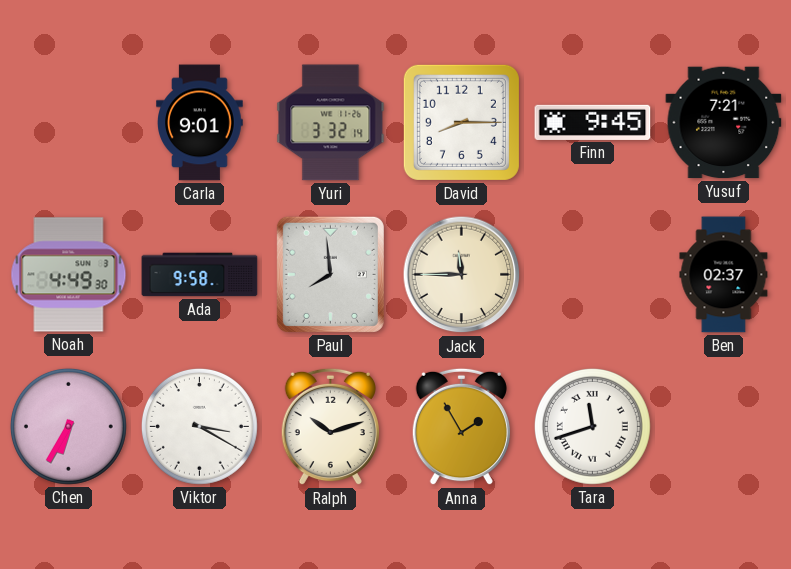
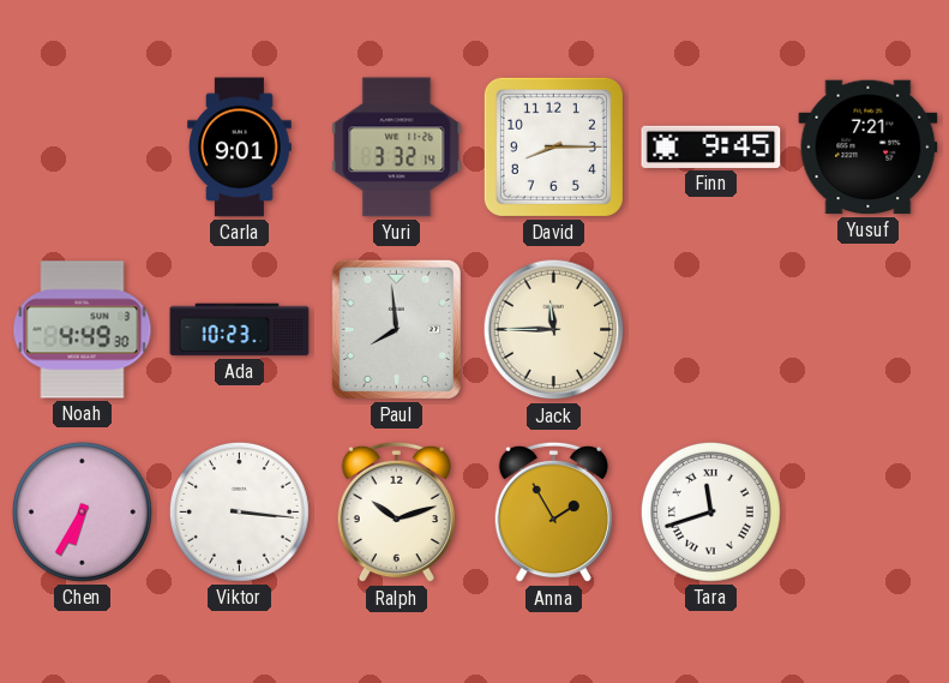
Ada: 9:58 -> 10:23 (240, 330)
Ben: 02:37 -> none (724, 275)
Viktor: 3:20 -> 3:16 (239, 511)
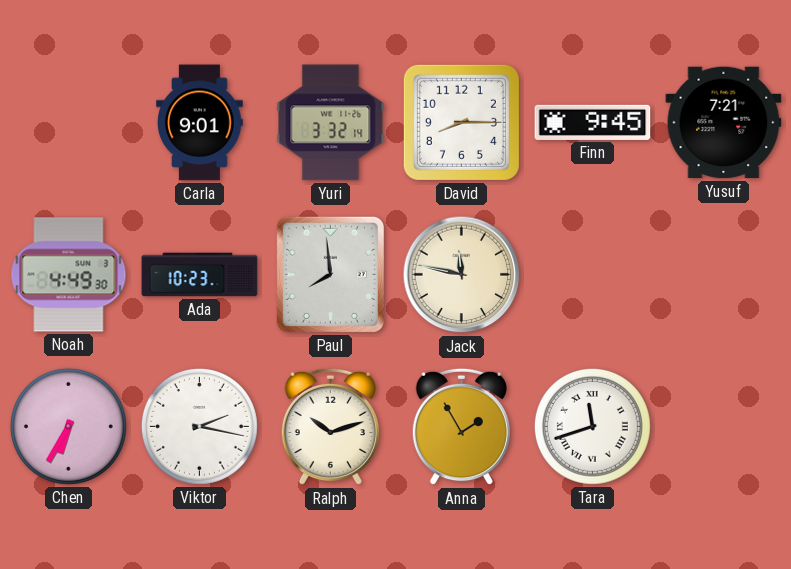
Jack: 11:45 -> 11:47 (462, 275)
Viktor: 3:16 -> 2:17 (199, 426)
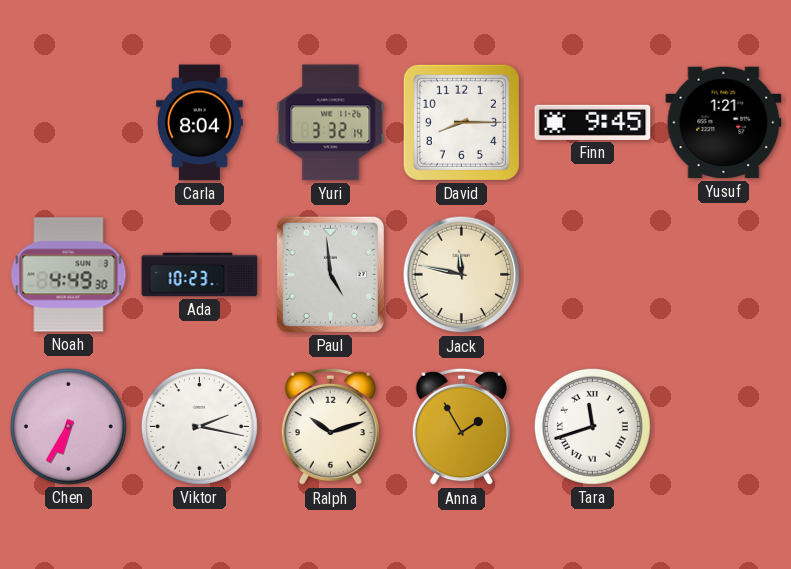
Carla: 9:01 -> 8:04 (200, 123)
Yusuf: 7:21 -> 1:21 (724, 123)
Paul: 7:59 -> 4:59 (330, 274)
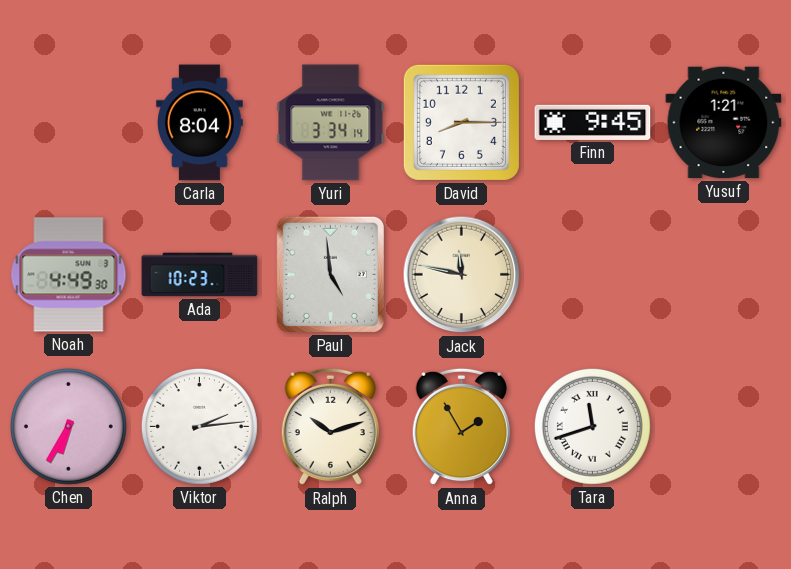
Yuri: 3:32 -> 3:34 (331, 123)
Viktor: 2:17 -> 2:14 (199, 426)
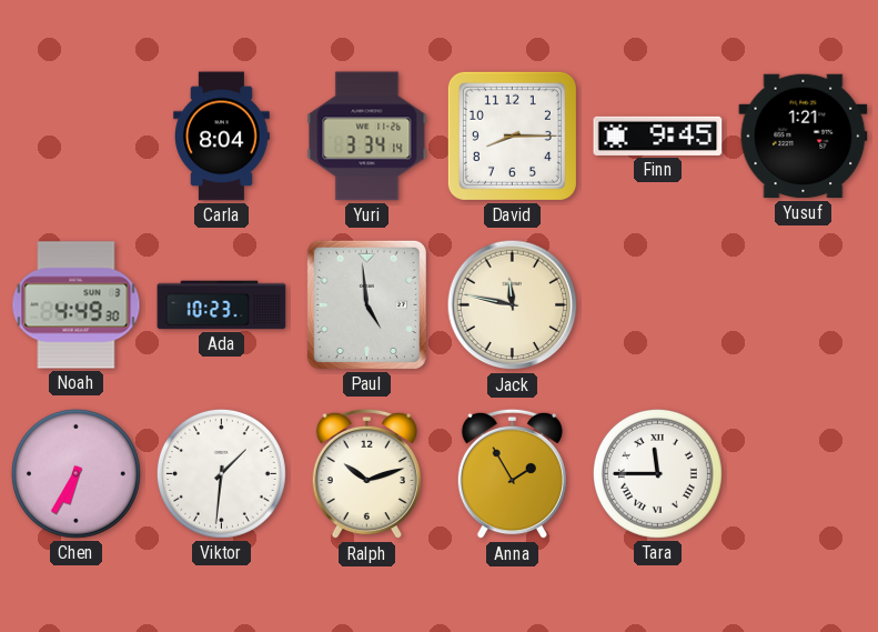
Viktor: 2:14 -> 1:31 (221, 473)
Tara: 11:42 -> 11:45 (657, 473)
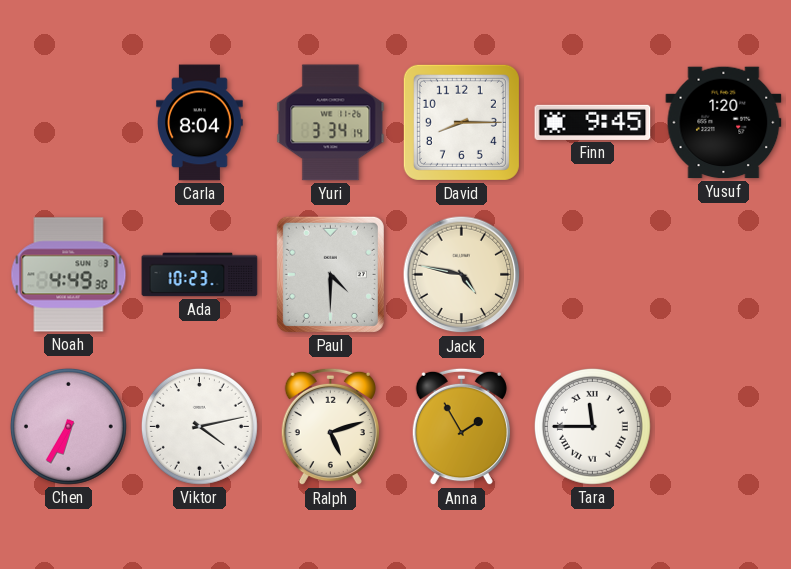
Yusuf: 1:21 -> 1:20 (724, 123)
Paul: 4:59 -> 4:30 (330, 274)
Jack: 11:47 -> 4:47 (462, 275)
Viktor: 1:31 -> 4:13 (199, 426)
Ralph: 10:12 -> 5:12 (330, 427)
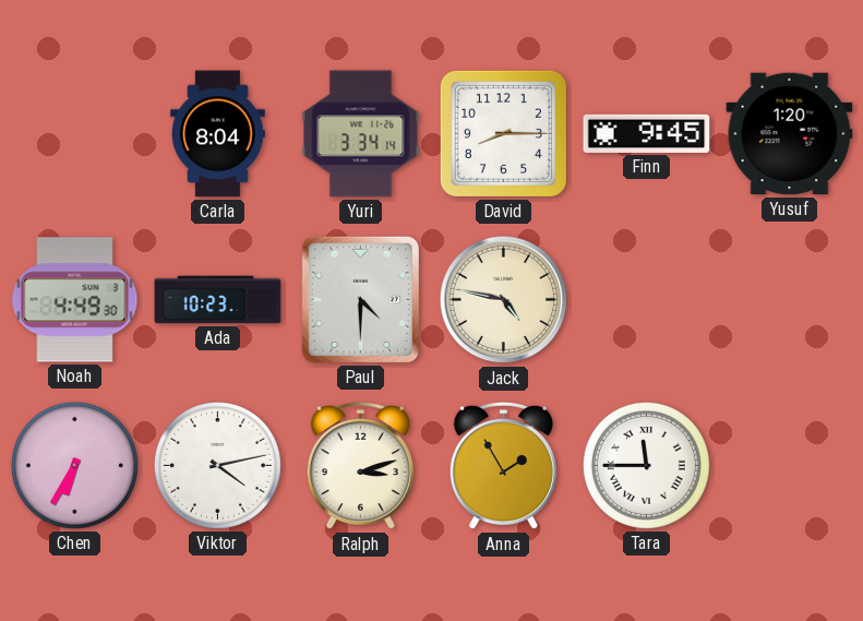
Ralph: 5:12 -> 3:12 (360, 466)
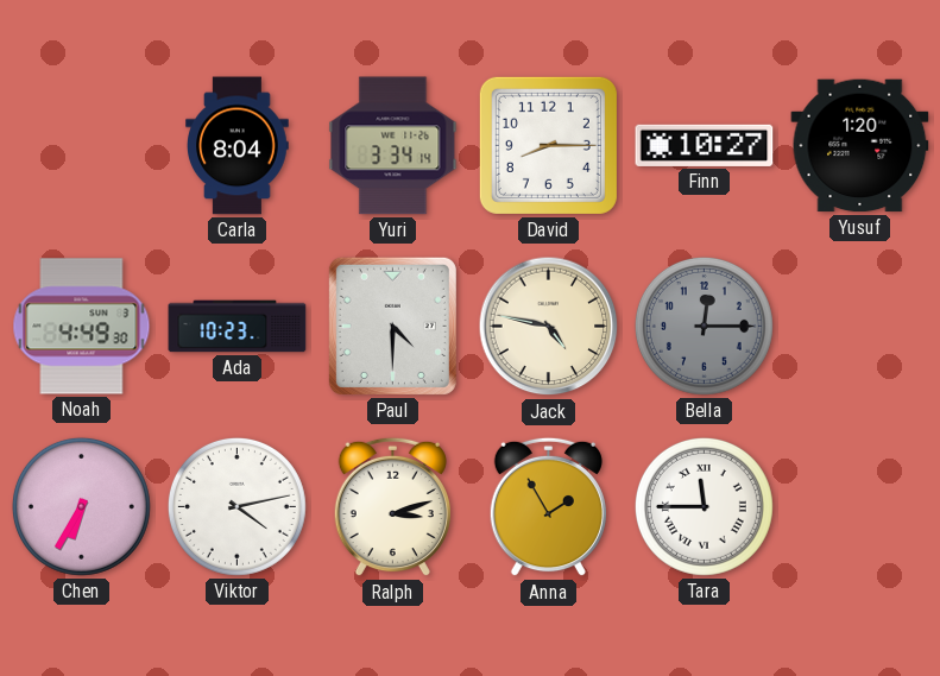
Finn: 9:45 -> 10:27 (705, 145)
Bella: none -> 12:15 (704, 326)
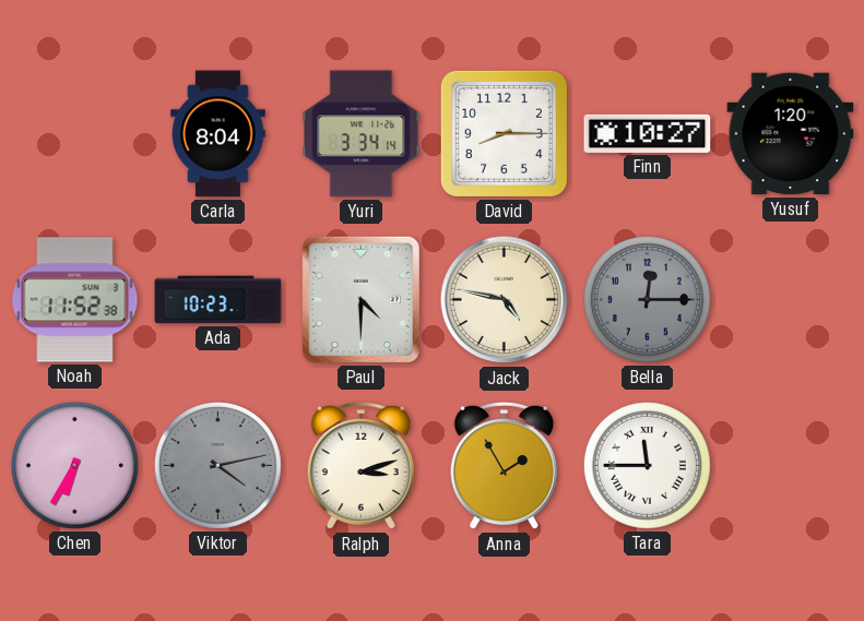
Noah: 4:49 -> 11:52 (75, 300)
Viktor dial: white -> grey (217, 465)
